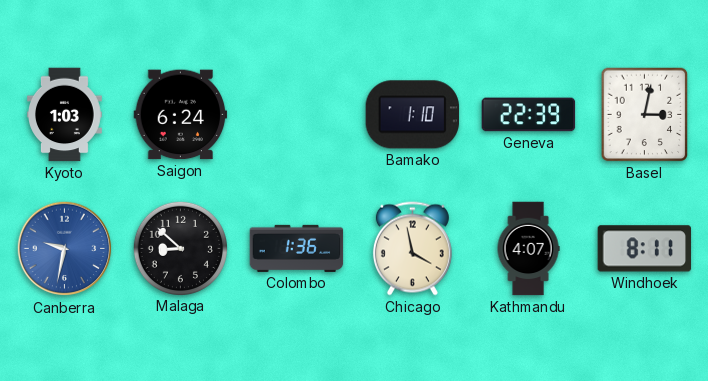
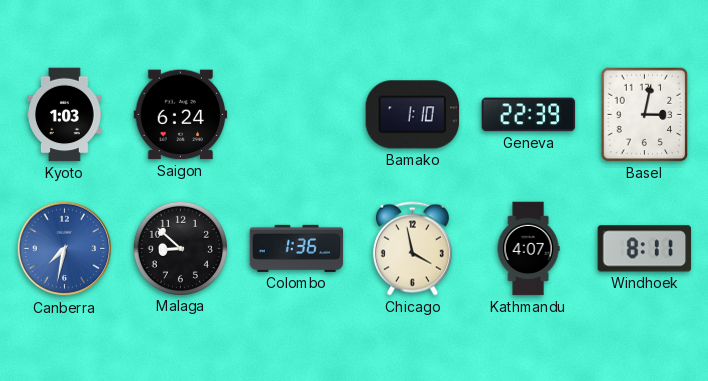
Canberra: 9:32 -> 7:32 (65, 249)
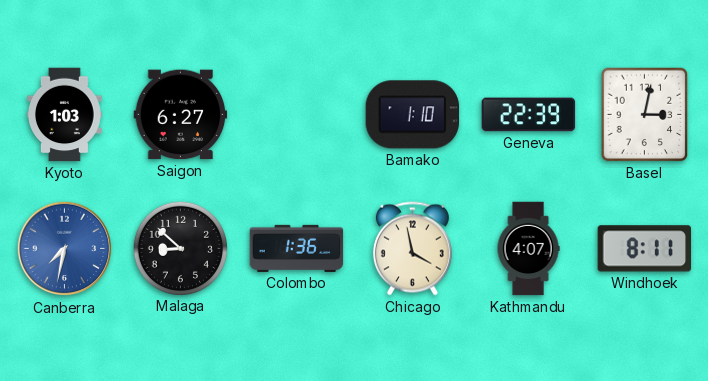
Saigon: 6:24 -> 6:27 (181, 115)
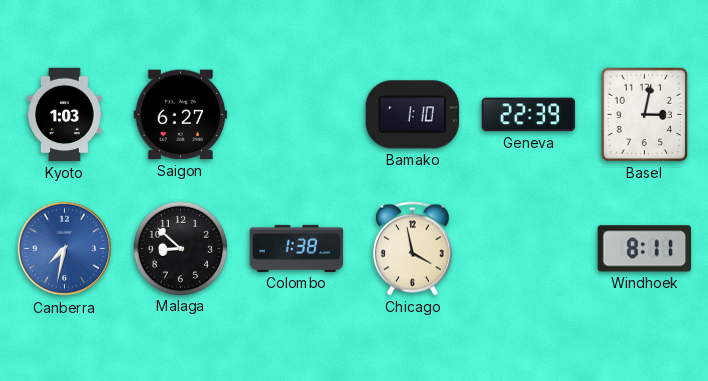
Colombo: 1:36 -> 1:38 (297, 248)
Kathmandu: 4:07 -> none (528, 249)
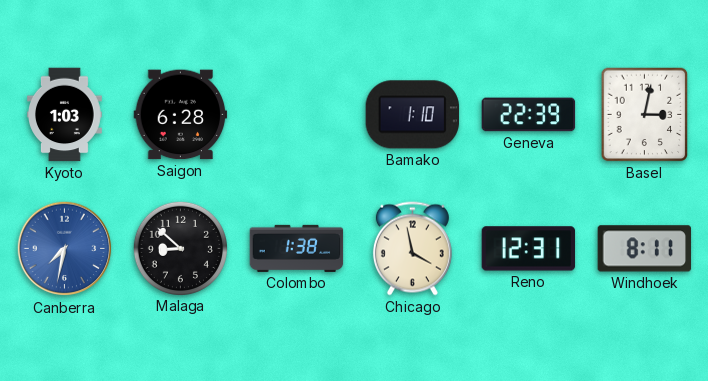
Saigon: 6:27 -> 6:28 (181, 115)
Reno: none -> 12:31 (529, 249)
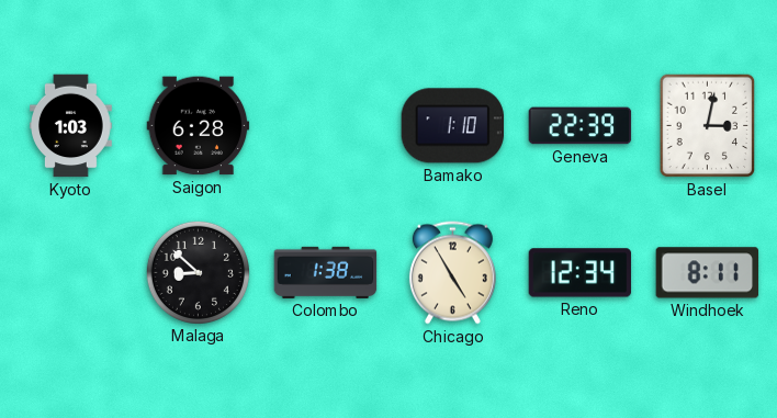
Canberra: 7:32 -> none (65, 249)
Chicago: 3:58 -> 4:55 (452, 273)
Reno: 12:31 -> 12:34 (581, 273)
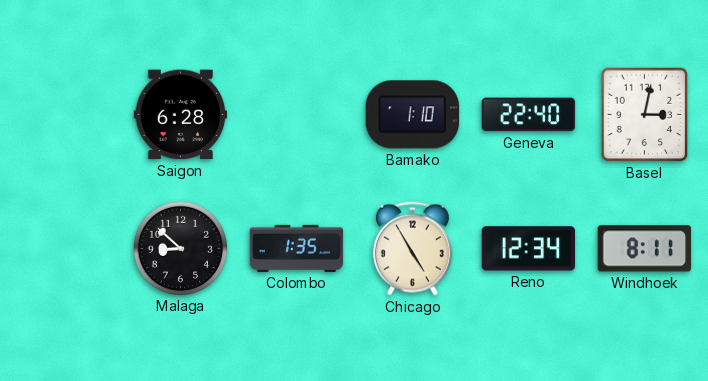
Kyoto: 1:03 -> none (71, 126)
Geneva: 22:39 -> 22:40 (529, 115)
Colombo: 1:38 -> 1:35 (297, 248)
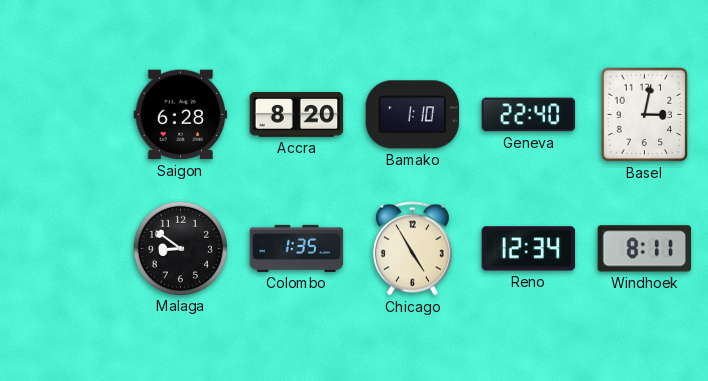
Accra: none -> 8:20 (297, 115)
Malaga: 8:52 -> 8:51 (180, 248)
